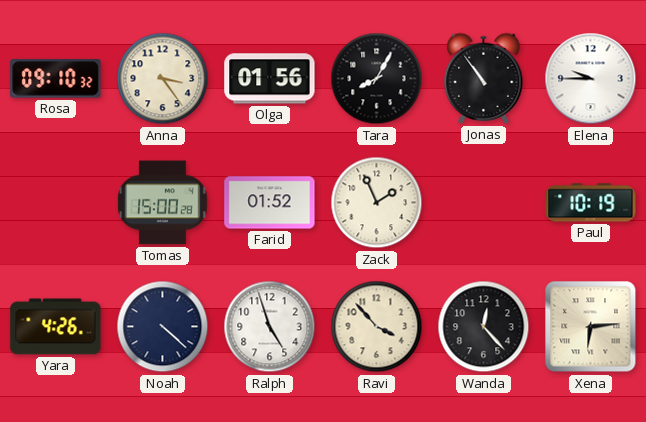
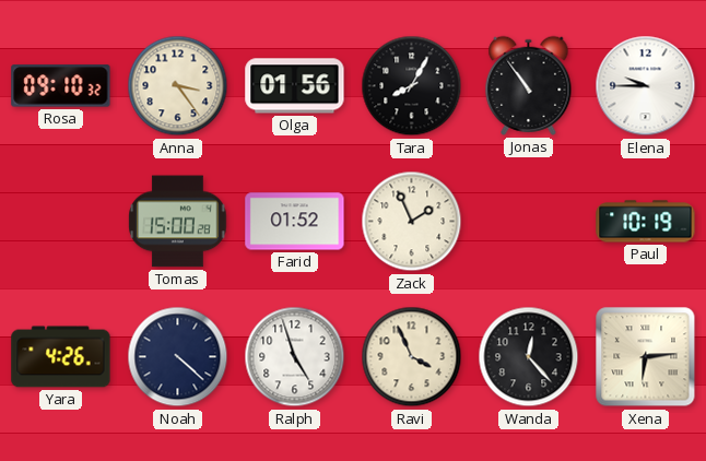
Ravi: 3:53 -> 3:56 (412, 357)
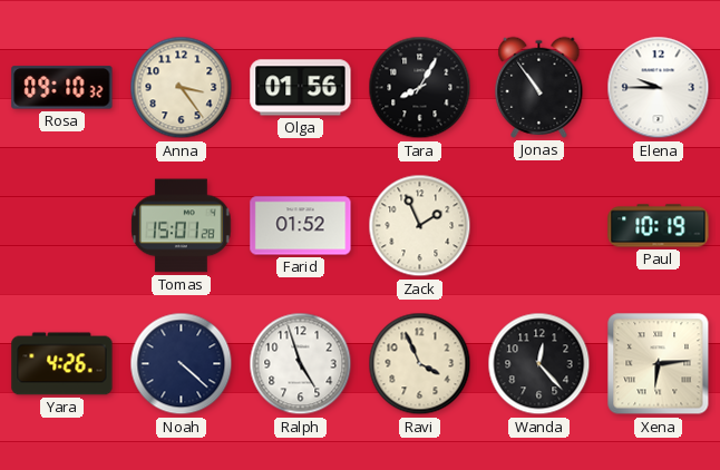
Tomas: 15:00 -> 15:01 (182, 226)
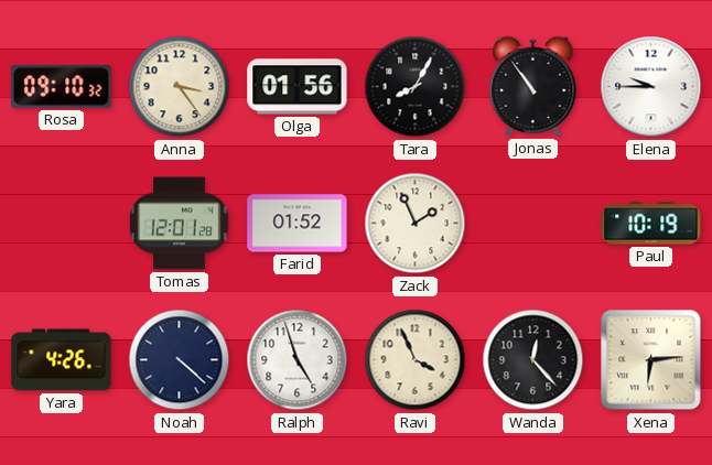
Tomas: 15:01 -> 12:01 (180, 224)
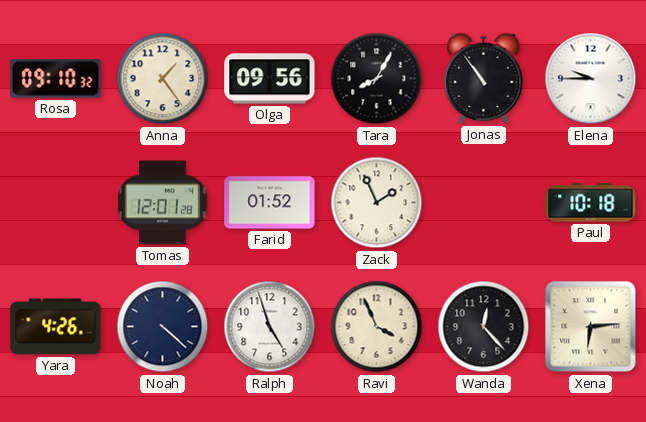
Anna: 3:24 -> 1:24 (163, 79)
Olga: 01:56 -> 09:56 (270, 79)
Paul: 10:19 -> 10:18 (591, 203)
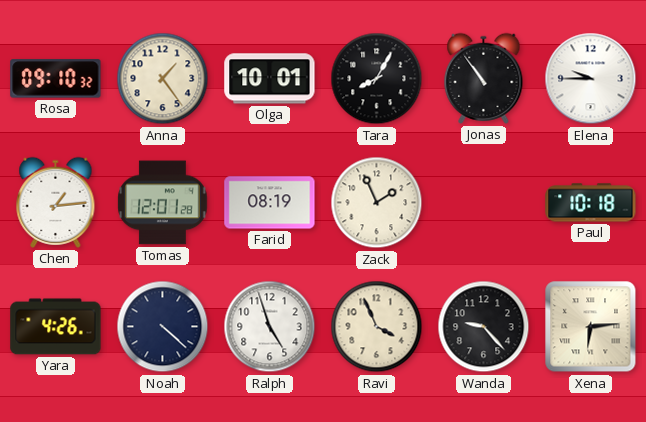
Olga: 09:56 -> 10:01 (270, 79)
Chen: none -> 1:14 (56, 202)
Farid: 01:52 -> 08:19 (270, 203)
Wanda: 12:23 -> 9:23 (484, 327)
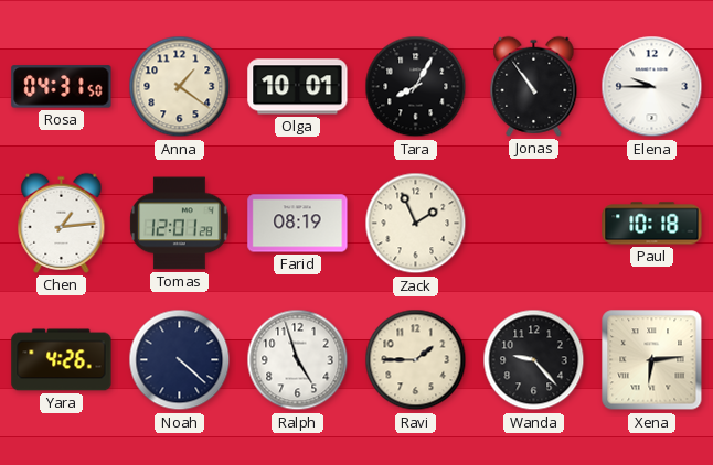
Rosa: 09:10 -> 04:31 (62, 87)
Anna: 1:24 -> 1:21 (180, 87)
Ravi: 3:56 -> 1:45 (416, 360)
